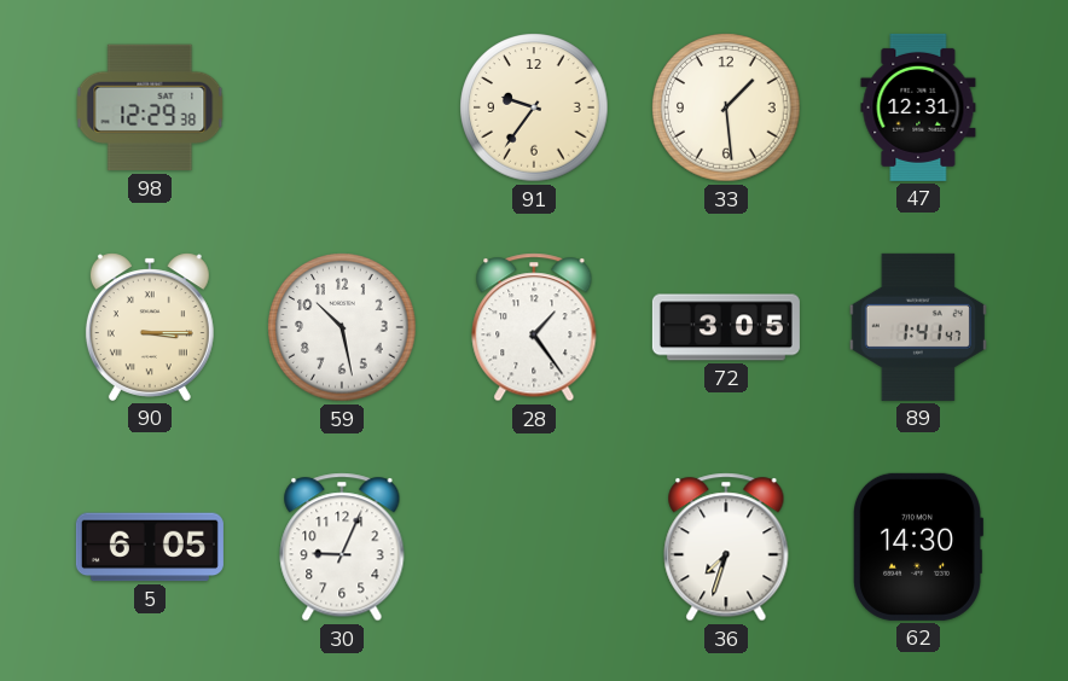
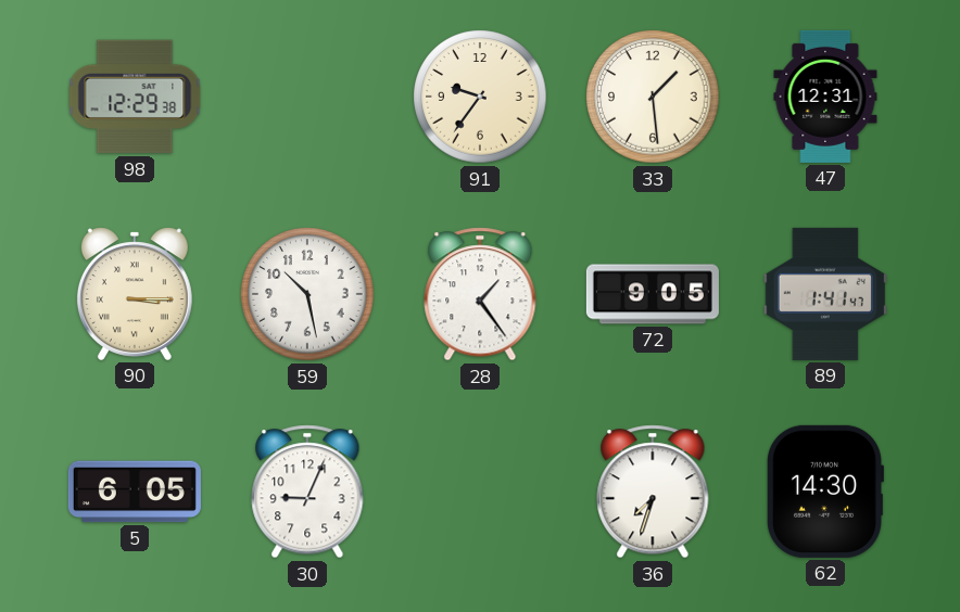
72: 3:05 -> 9:05 (653, 294)
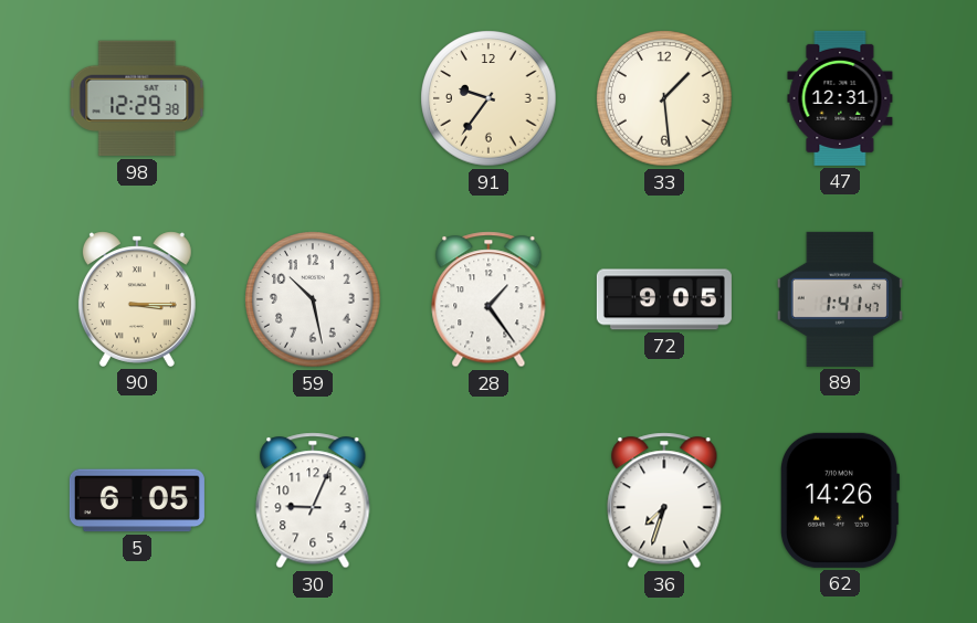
62: 14:30 -> 14:26 (839, 500)
